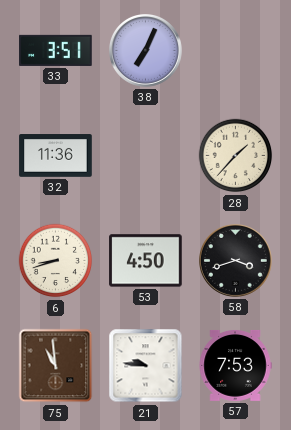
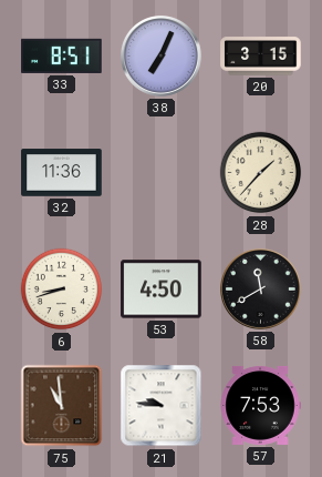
33: 3:51 -> 8:51 (62, 55)
20: none -> 3:15 (261, 57)
58: 3:42 -> 11:40 (261, 290)
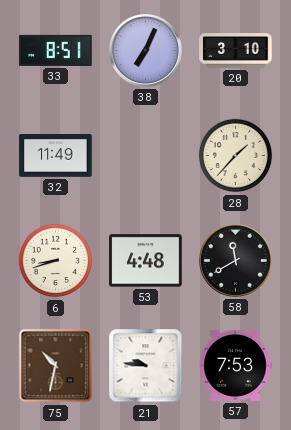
20: 3:15 -> 3:10 (236, 51)
32: 11:36 -> 11:49 (56, 156)
53: 4:50 -> 4:48 (146, 261)
75: 10:59 -> 10:32 (56, 366)
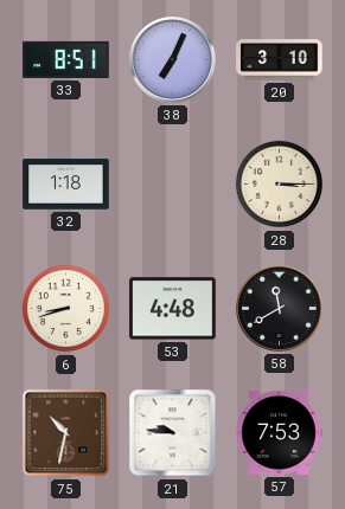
32: 11:49 -> 1:18 (66, 185)
28: 1:37 -> 3:15 (280, 185)
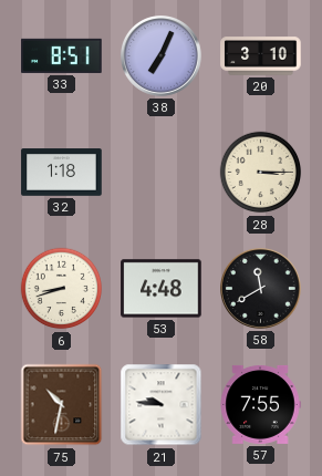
57: 7:53 -> 7:55 (260, 404)
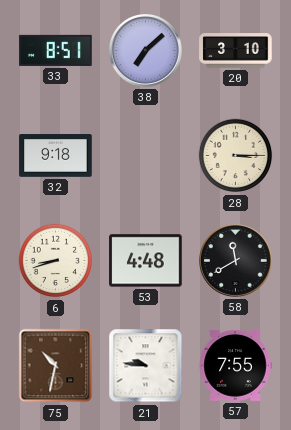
38: 7:04 -> 7:08 (146, 51)
32: 1:18 -> 9:18 (56, 156)
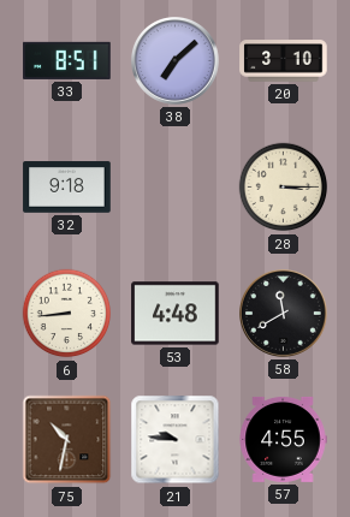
6: 8:42 -> 8:44 (67, 314)
57: 7:55 -> 4:55 (283, 439)
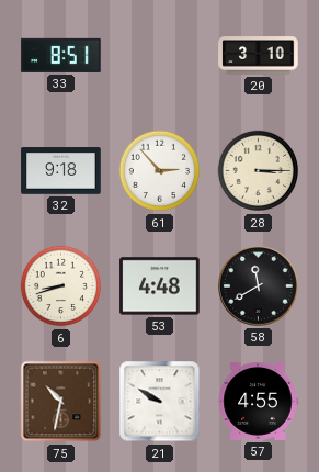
38: 7:08 -> none (176, 61)
61: none -> 2:53 (160, 171)
6: 8:44 -> 8:42 (61, 286)
21: 9:46 -> 9:50 (160, 402)
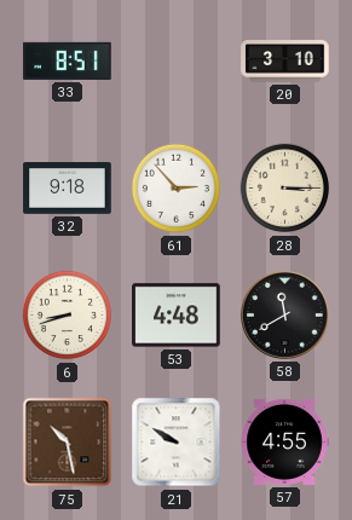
75: 10:32 -> 10:28 (68, 443)
